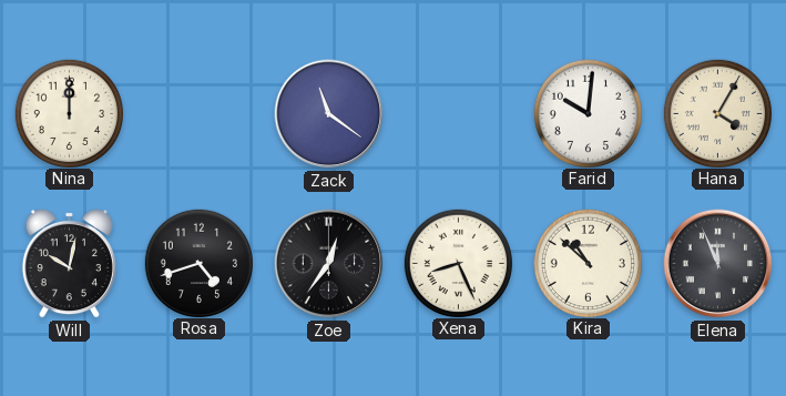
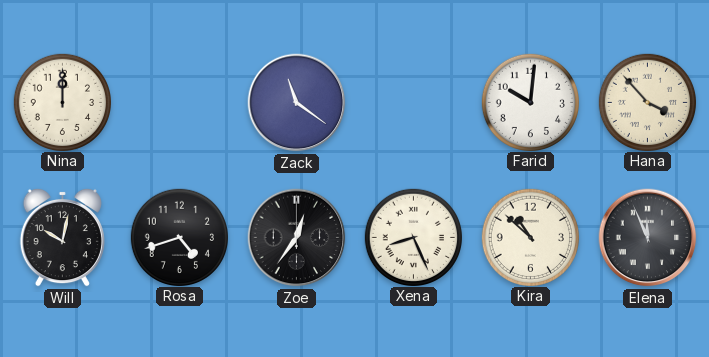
Hana: 4:05 -> 3:53 (647, 102)
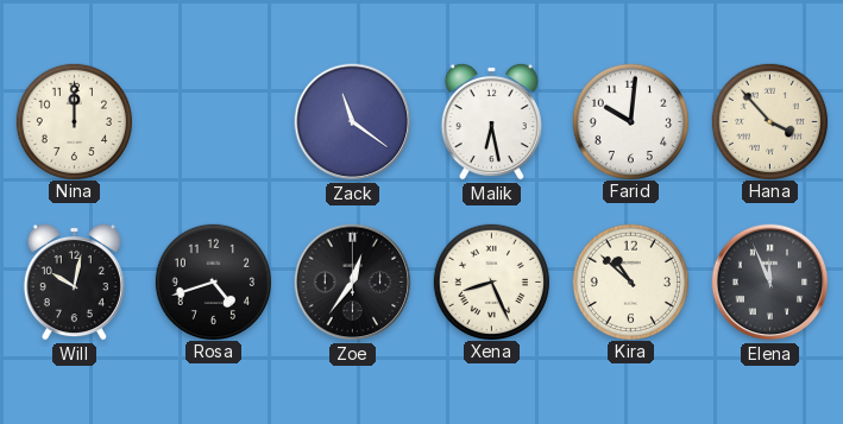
Malik: none -> 6:28 (491, 121)
